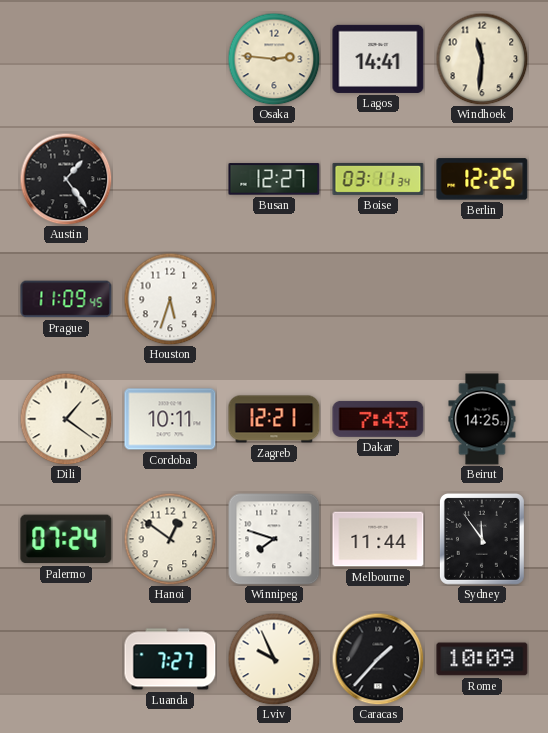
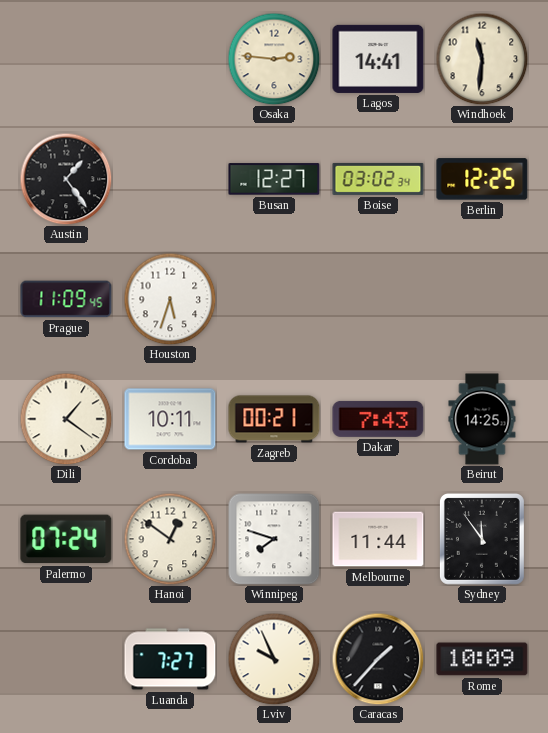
Boise: 03:11 -> 03:02 (378, 179)
Zagreb: 12:21 -> 00:21 (274, 419)
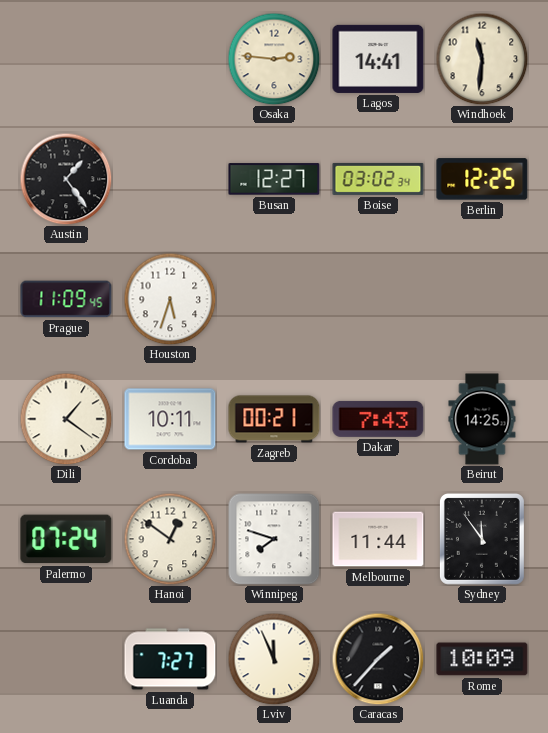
Lviv: 9:56 -> 11:56 (274, 659)
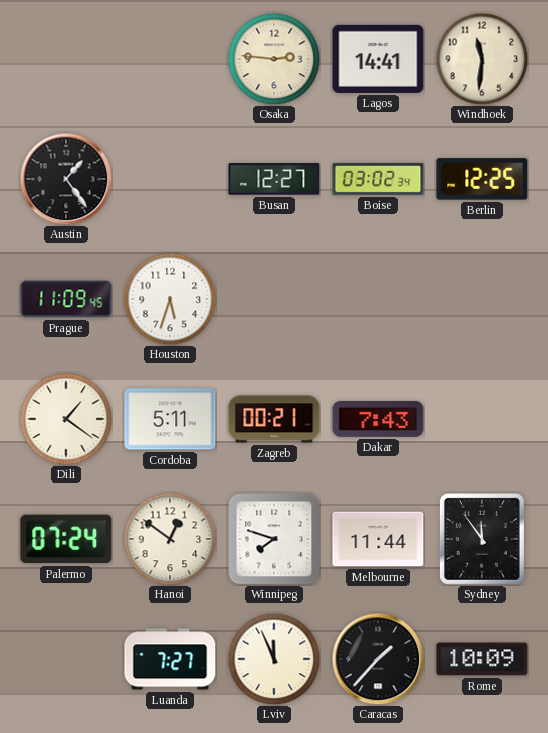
Cordoba: 10:11 -> 5:11 (170, 419)
Beirut: 14:25 -> none (482, 419)
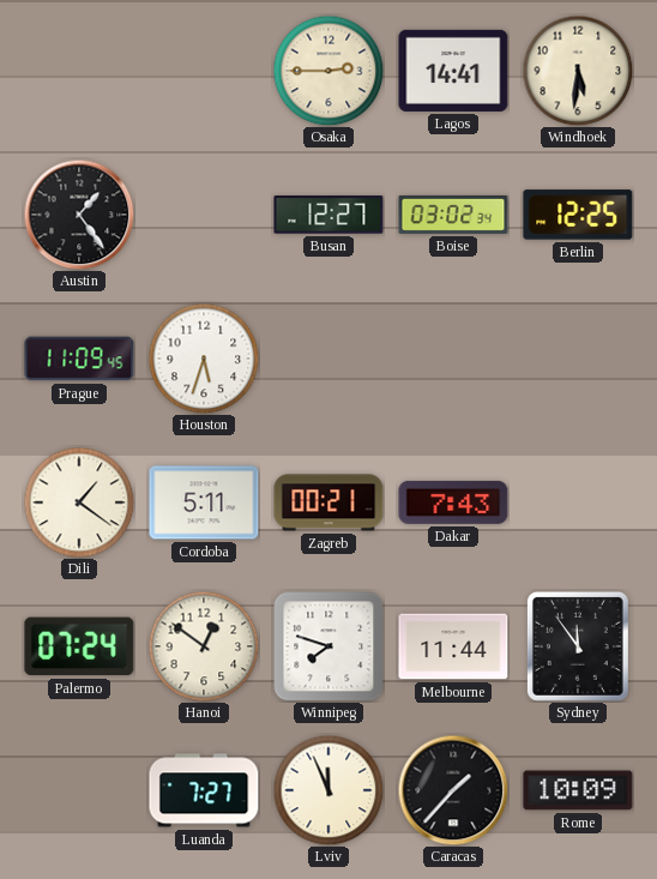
Osaka: 2:46 -> 2:45 (328, 71)
Windhoek: 11:31 -> 5:31 (578, 71)
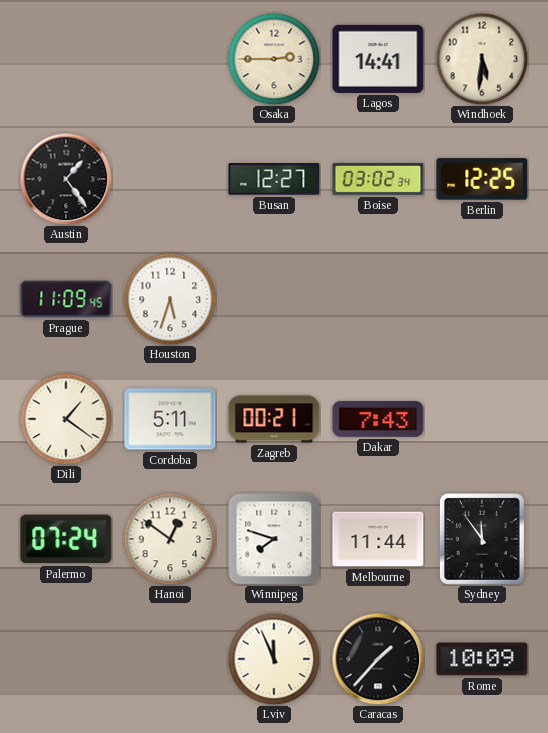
Luanda: 7:27 -> none (204, 790)
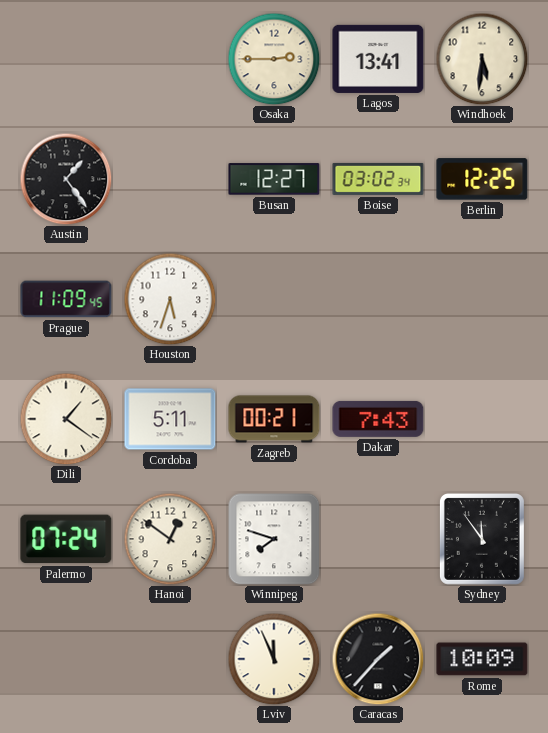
Lagos: 14:41 -> 13:41 (378, 59)
Melbourne: 11:44 -> none (378, 539)
